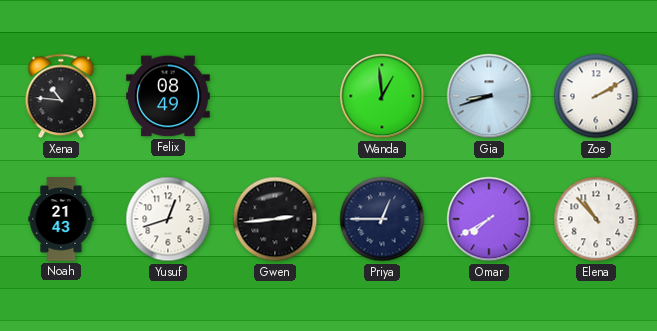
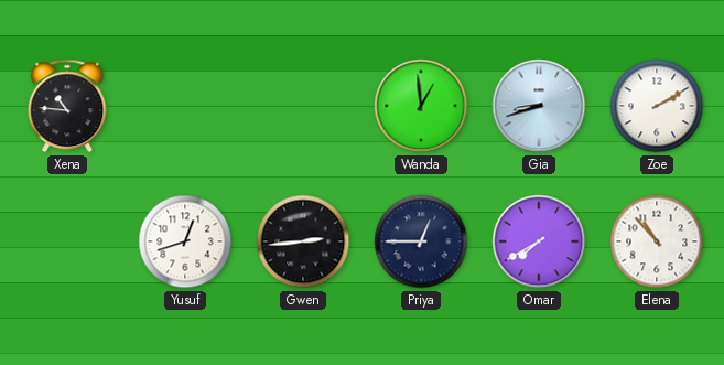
Felix: 08:49 -> none (168, 96)
Noah: 21:43 -> none (61, 219)
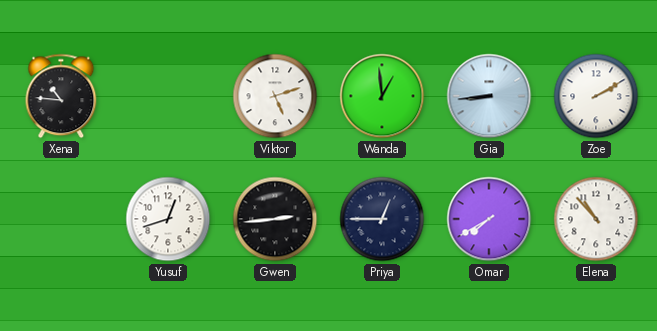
Viktor: none -> 5:12 (275, 96)
Gia: 8:42 -> 8:44 (489, 96)
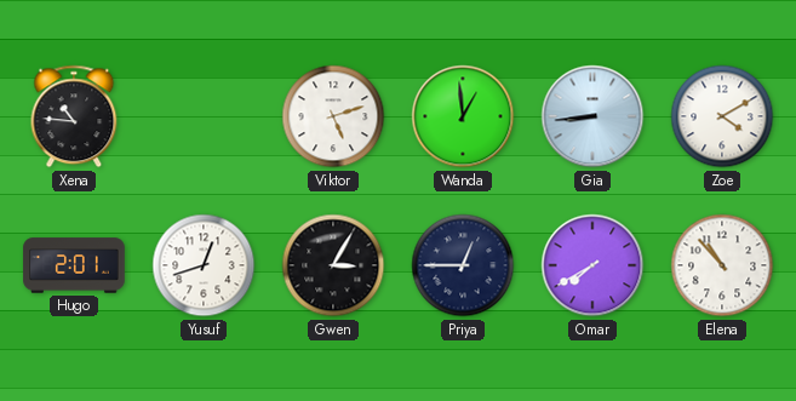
Zoe: 2:10 -> 4:10 (722, 116)
Hugo: none -> 2:01 (74, 265)
Gwen: 2:44 -> 3:05 (333, 265)
